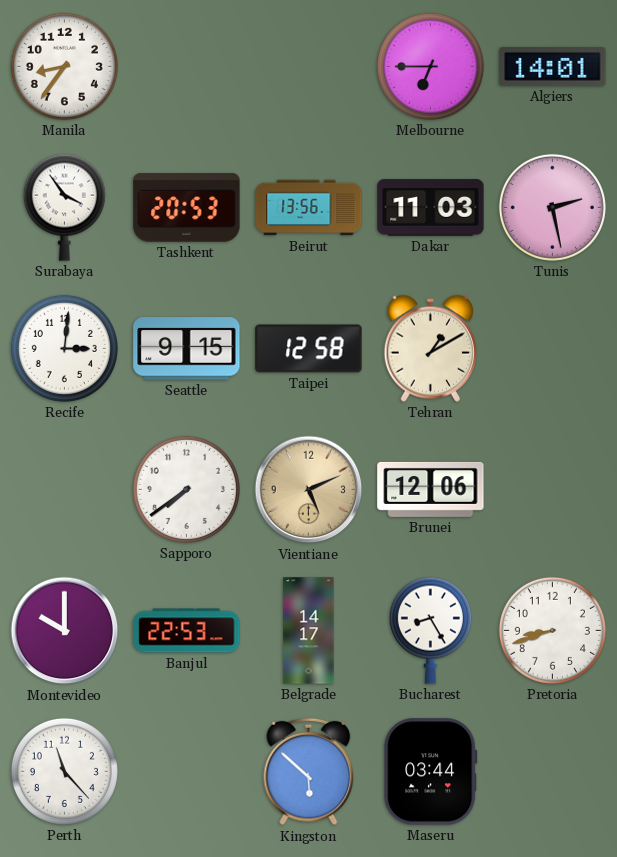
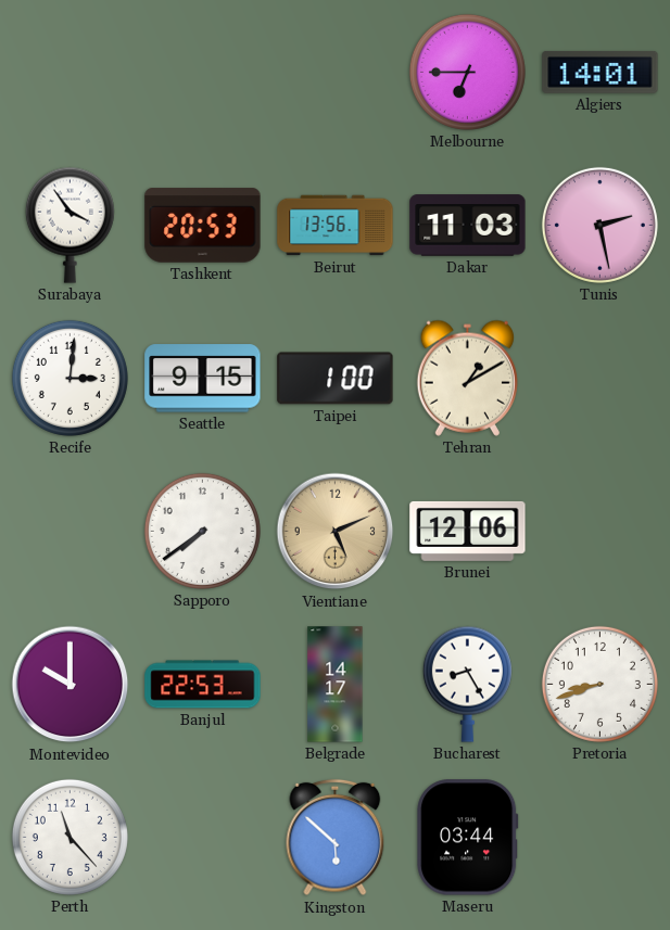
Manila: 8:36 -> none (64, 66)
Taipei: 12:58 -> 1:00 (336, 379)
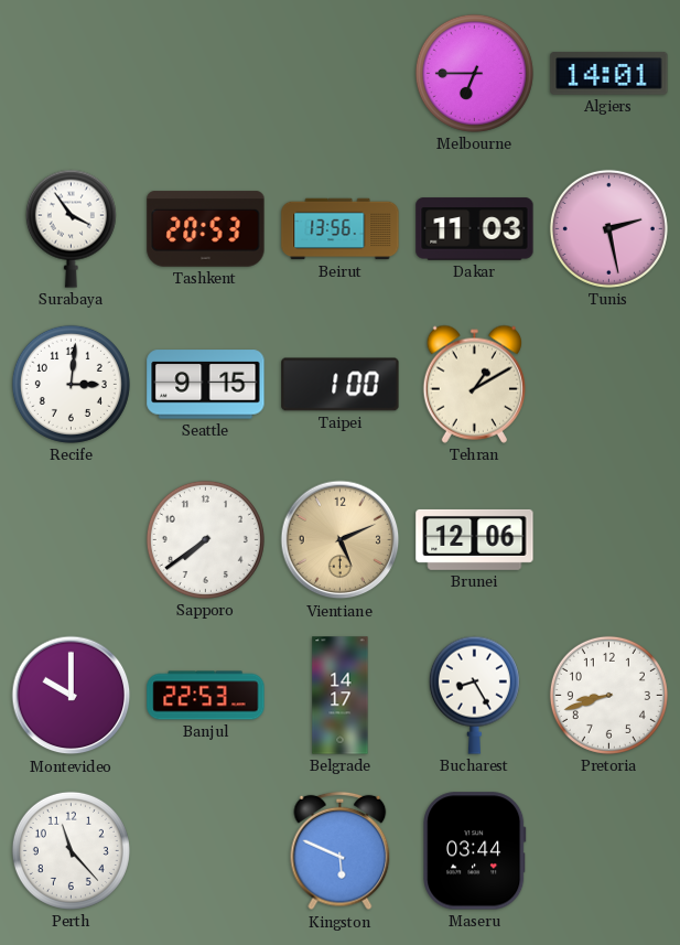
Kingston: 5:52 -> 5:49 (341, 851)
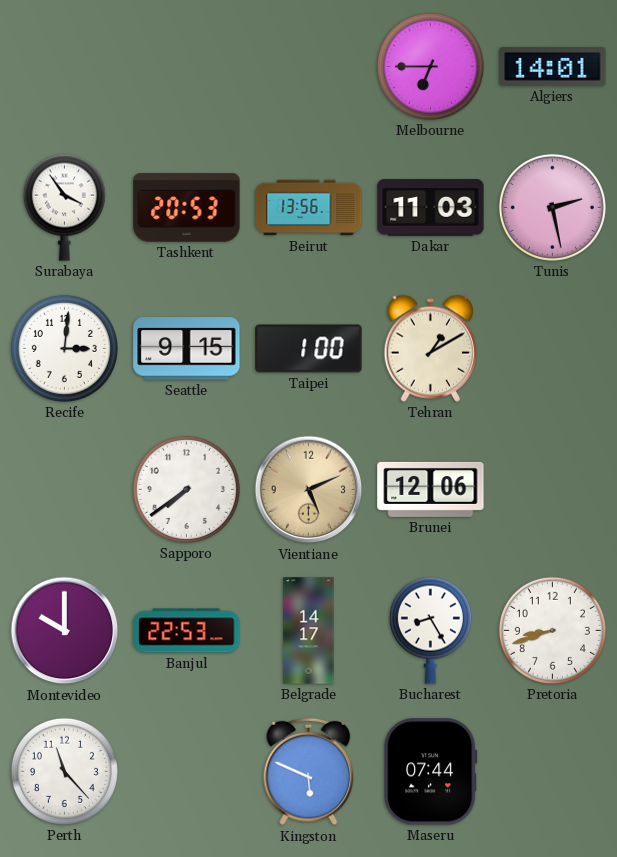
Maseru: 03:44 -> 07:44 (431, 772)
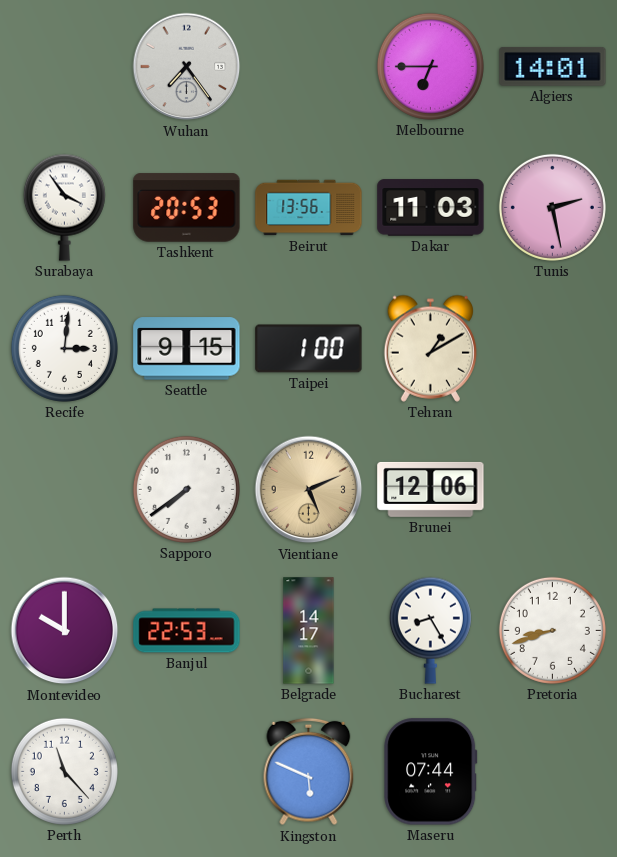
Wuhan: none -> 7:24 (187, 67)
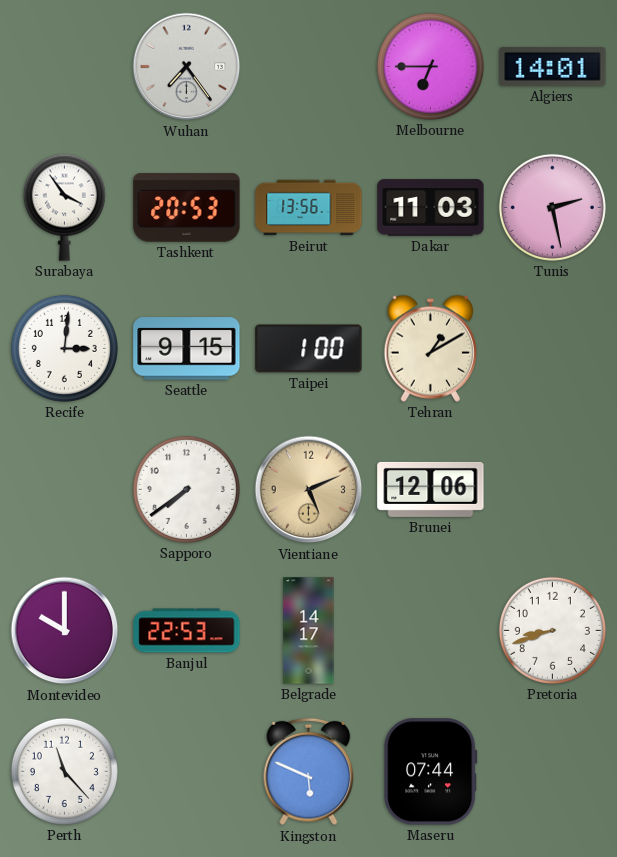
Bucharest: 8:25 -> none (430, 630)
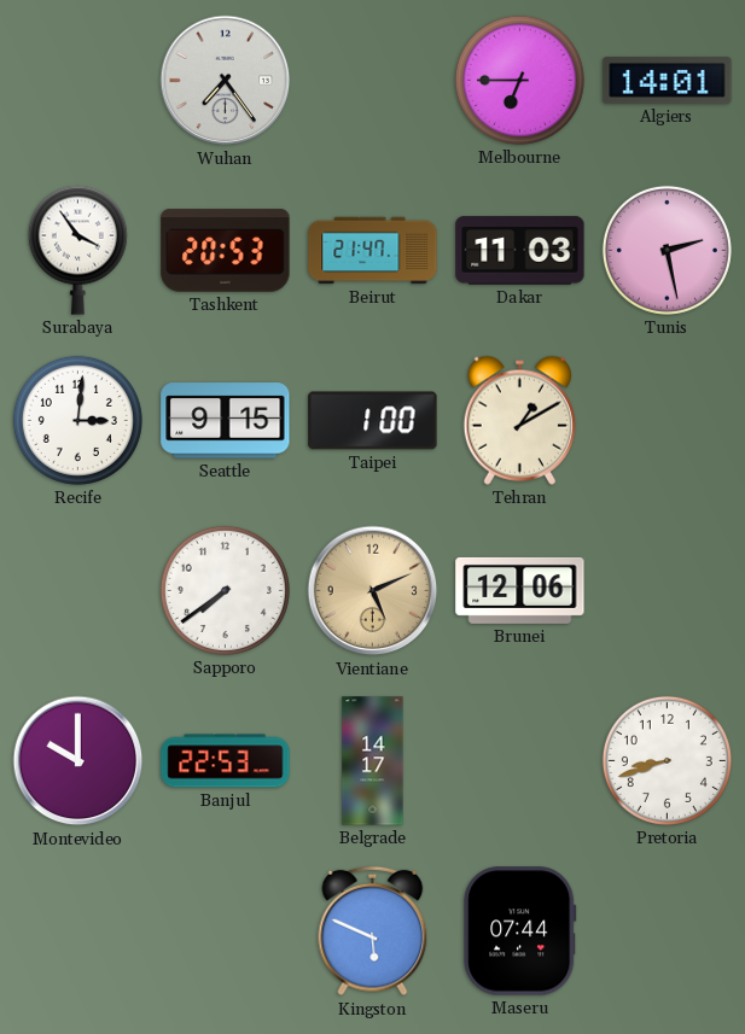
Beirut: 13:56 -> 21:47 (373, 251)
Perth: 11:23 -> none (64, 771)
